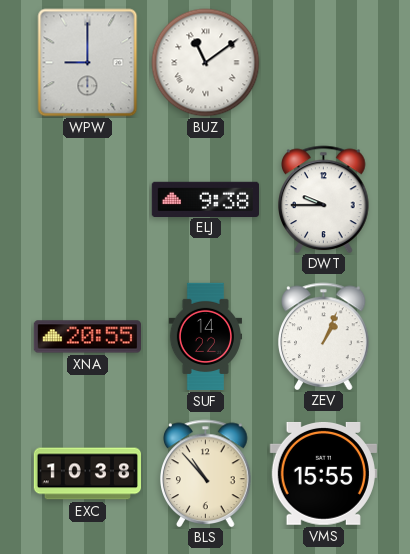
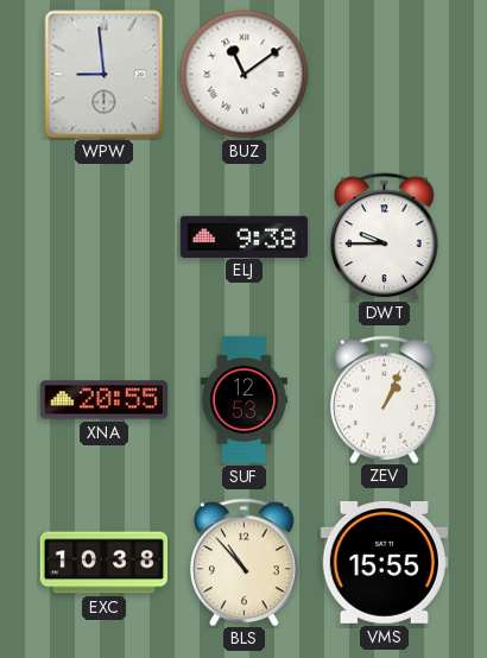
WPW: 9:00 -> 8:59 (105, 75)
SUF: 14:22 -> 12:53 (243, 400)
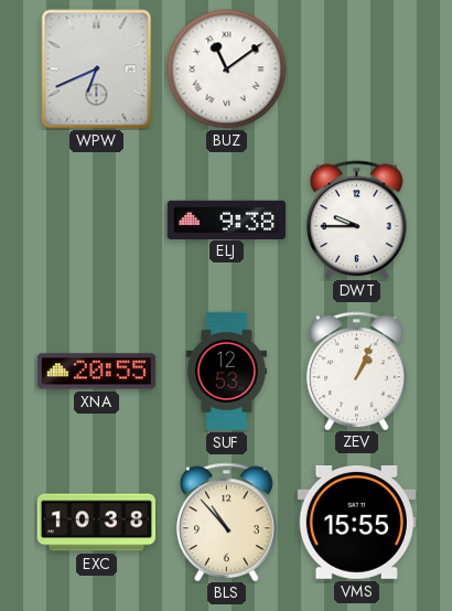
WPW: 8:59 -> 6:41 (97, 69)
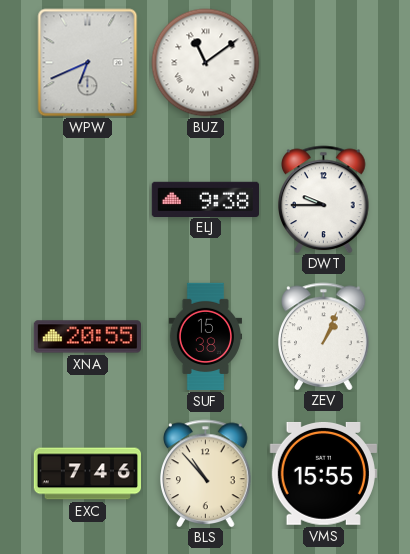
SUF: 12:53 -> 15:38 (205, 337)
EXC: 10:38 -> 7:46 (87, 474)
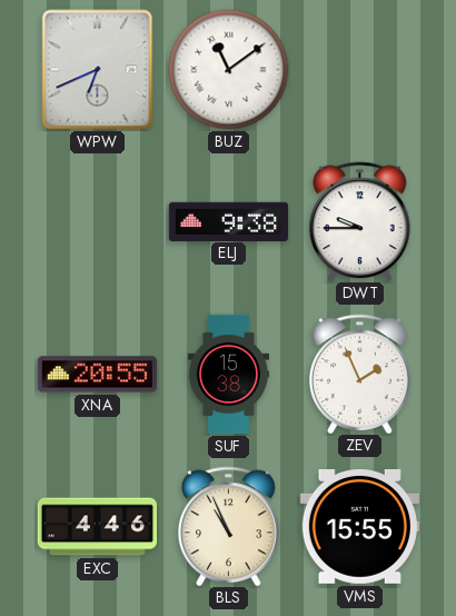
ZEV: 1:04 -> 1:56 (360, 374)
EXC: 7:46 -> 4:46 (97, 527)
BLS: 10:53 -> 10:56 (229, 526)
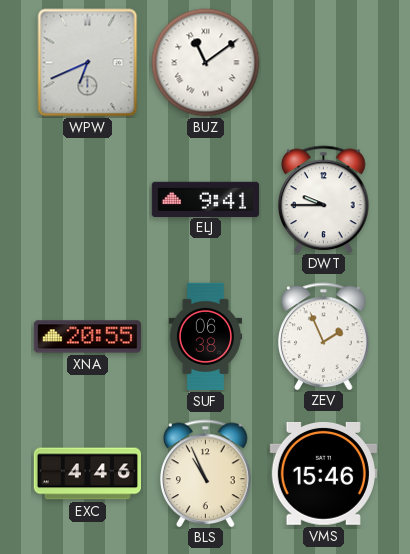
ELJ: 9:38 -> 9:41 (205, 199)
SUF: 15:38 -> 06:38 (205, 337)
VMS: 15:55 -> 15:46 (323, 474)
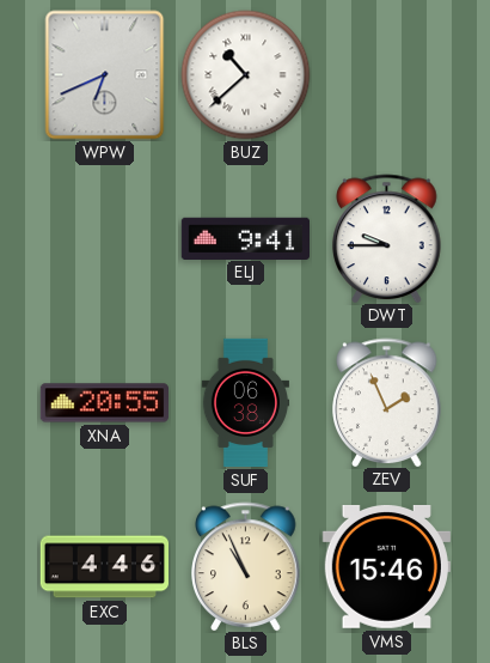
BUZ: 11:09 -> 10:38 (246, 75)
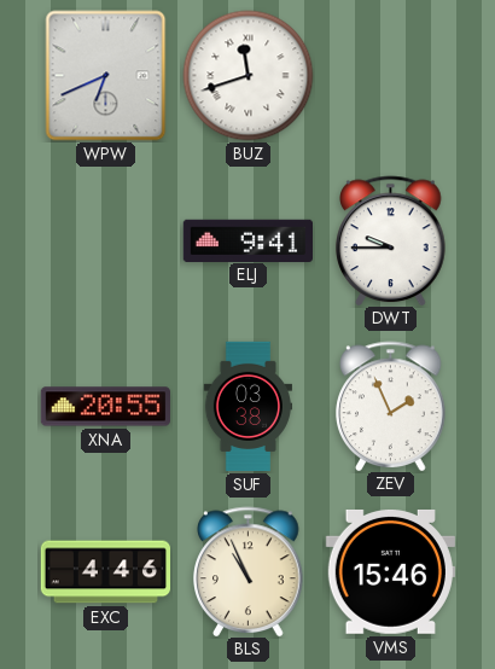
BUZ: 10:38 -> 11:42 (249, 76)
SUF: 06:38 -> 03:38 (247, 407)
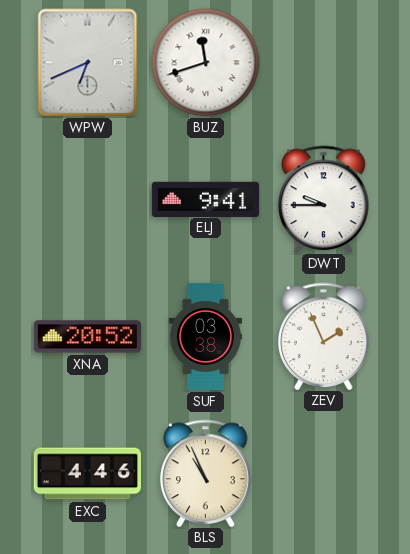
XNA: 20:55 -> 20:52 (87, 337)
VMS: 15:46 -> none (390, 572)
